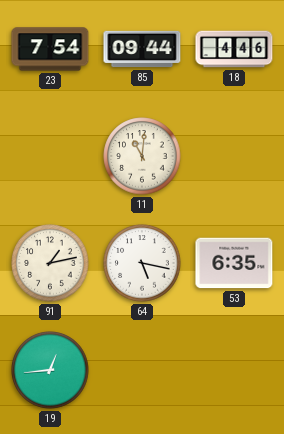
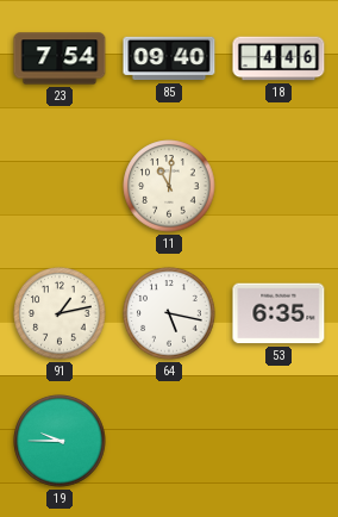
85: 09:44 -> 09:40 (169, 58)
19: 12:44 -> 9:45 (60, 441)
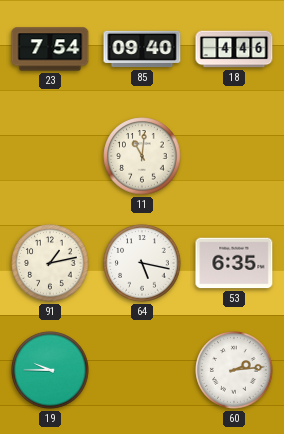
60: none -> 2:14 (234, 370)
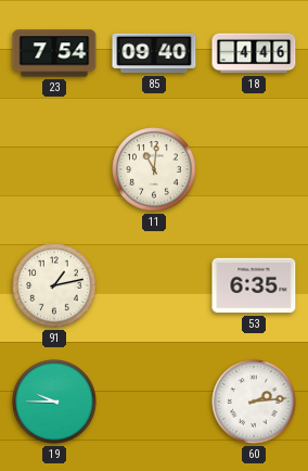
64: 5:17 -> none (142, 263)
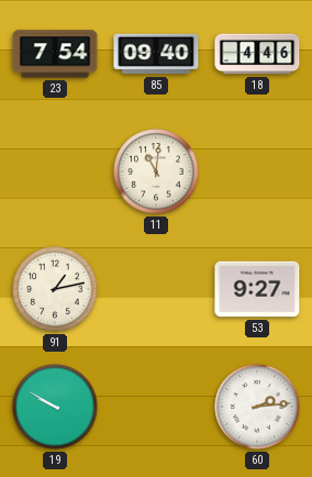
53: 6:35 -> 9:27 (257, 289)
19: 9:45 -> 9:50 (55, 407)
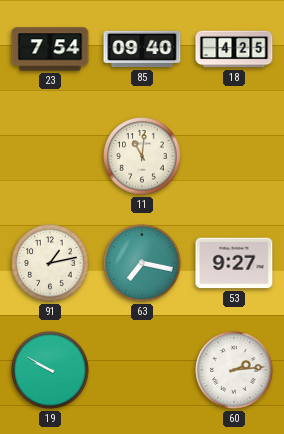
18: 4:46 -> 4:25 (234, 49)
63: none -> 7:17 (142, 263)
